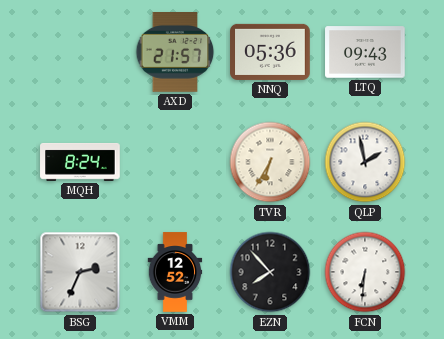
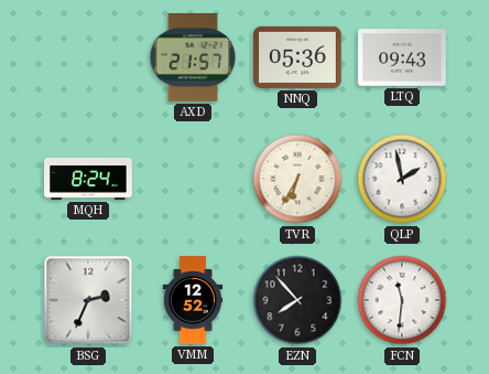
FCN: 6:31 -> 11:31 (402, 300)
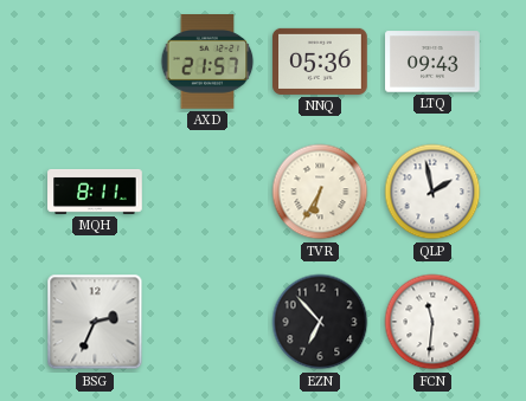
MQH: 8:24 -> 8:11 (95, 192)
VMM: 12:52 -> none (193, 300)
EZN: 7:53 -> 6:53 (320, 322)
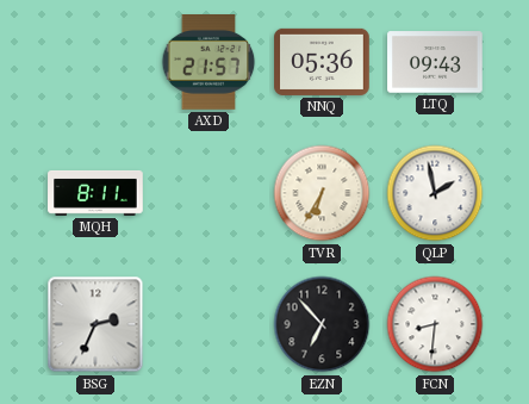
FCN: 11:31 -> 8:31 (435, 324)
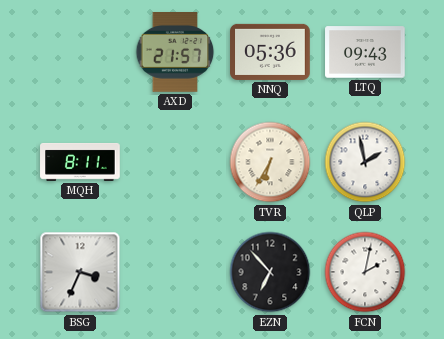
BSG: 2:34 -> 3:34 (80, 272)
FCN: 8:31 -> 2:02 (365, 272)
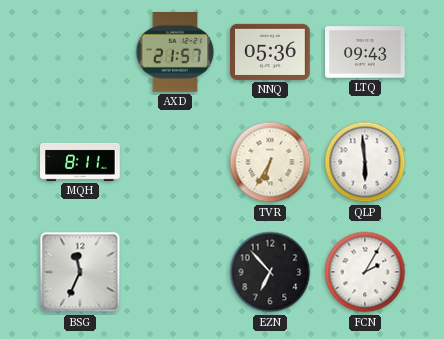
QLP: 1:58 -> 5:59 (365, 162)
BSG: 3:34 -> 11:34 (80, 272)
FCN: 2:02 -> 2:05 (365, 272)
